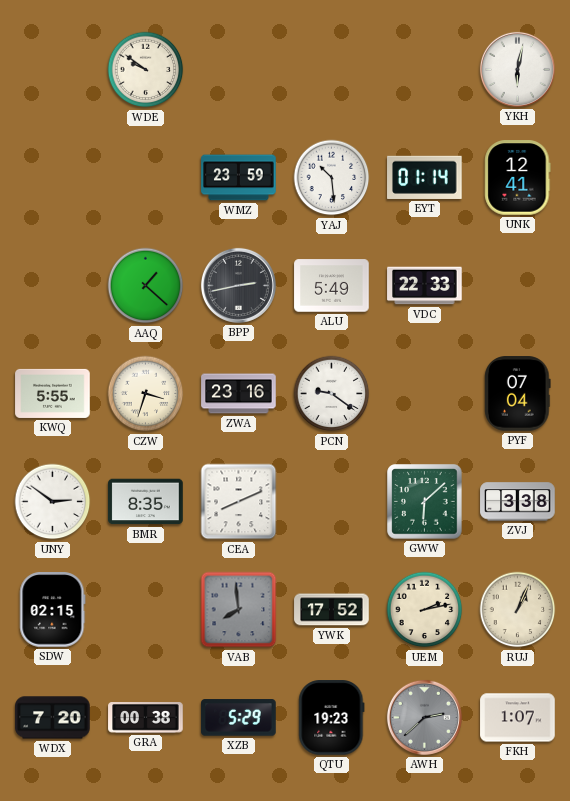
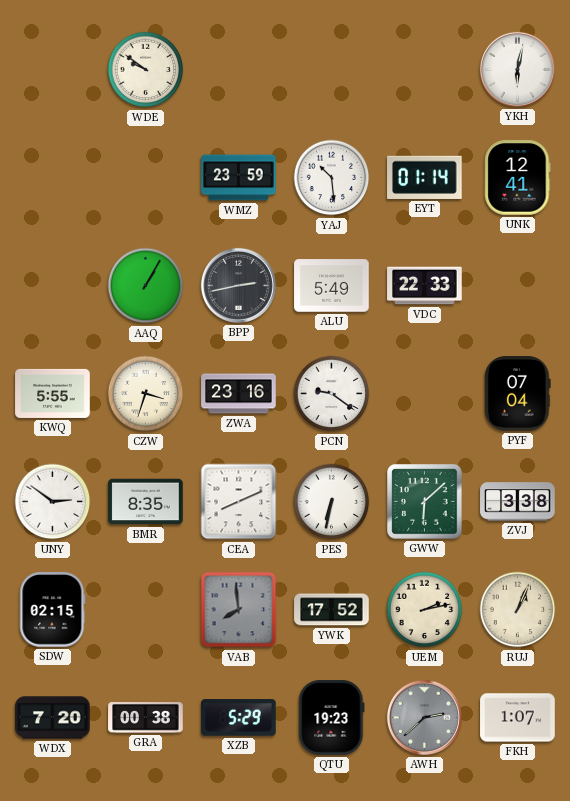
AAQ: 1:22 -> 1:05 (146, 286)
PES: none -> 6:32 (332, 502)
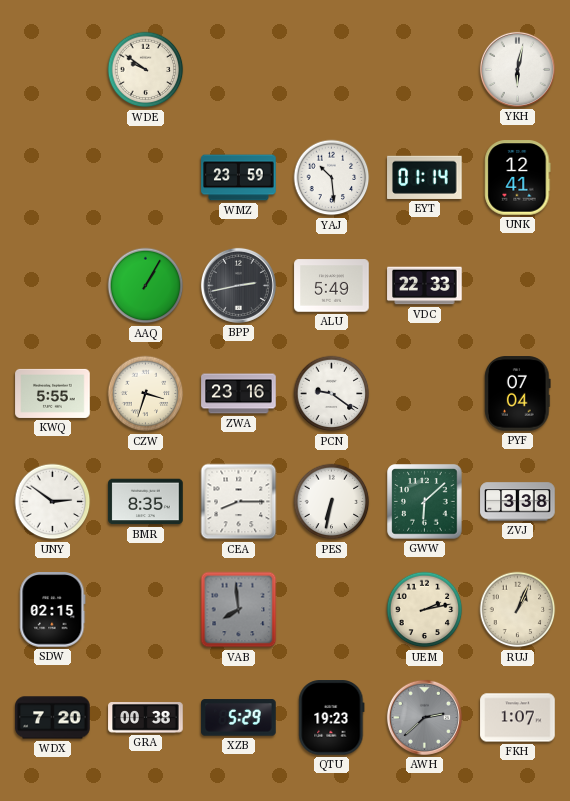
CEA: 8:11 -> 8:15 (239, 502)
YWK: 17:52 -> none (332, 610)
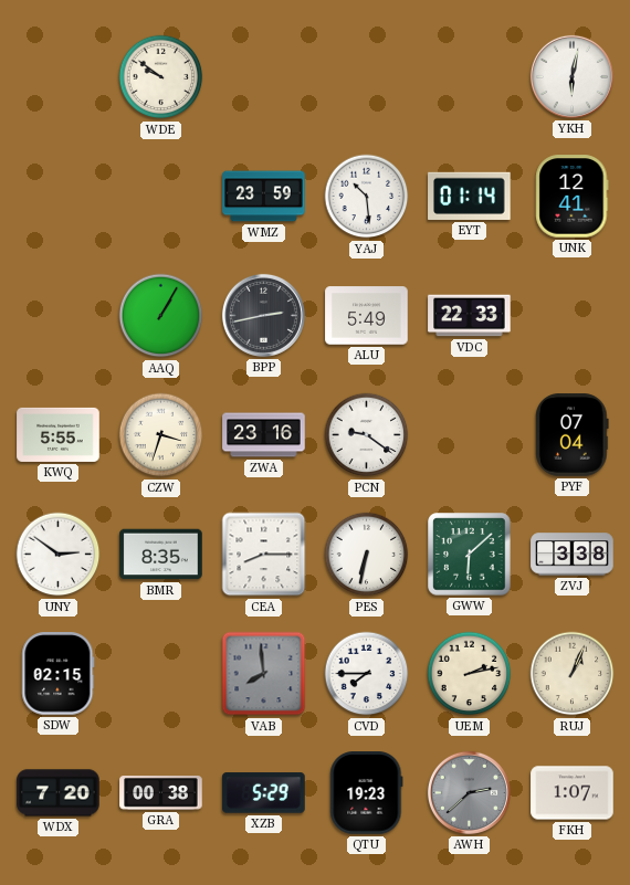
CVD: none -> 7:45 (367, 674)
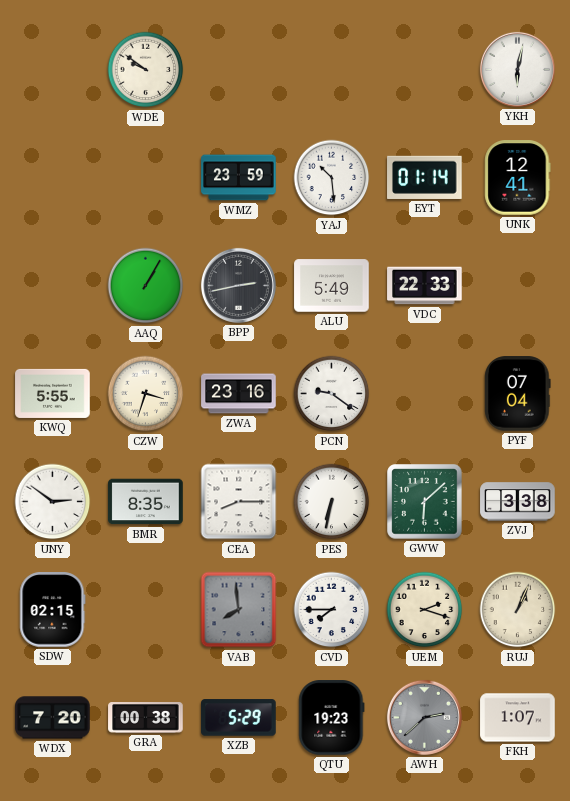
UEM: 2:13 -> 2:18 (425, 610)
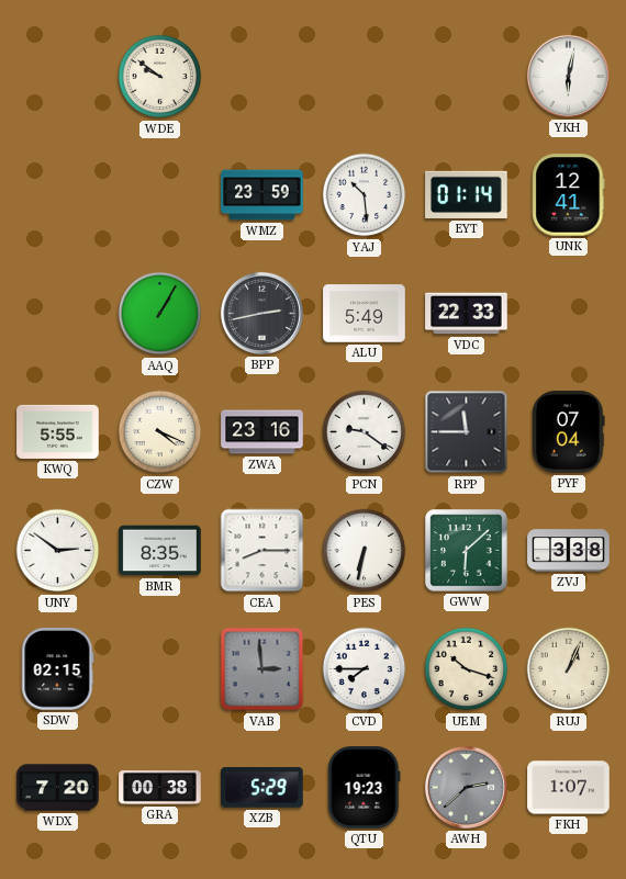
CZW: 3:33 -> 4:19 (160, 432)
RPP: none -> 11:45 (467, 432)
VAB: 7:59 -> 2:59 (262, 669)
UEM: 2:18 -> 10:18 (467, 669)
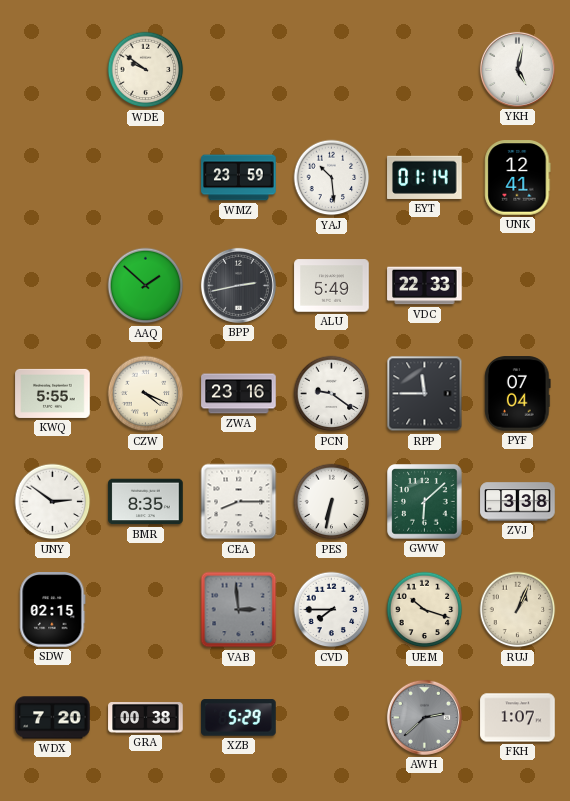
YKH: 6:02 -> 5:02 (517, 69)
AAQ: 1:05 -> 1:52 (146, 286)
QTU: 19:23 -> none (365, 788)
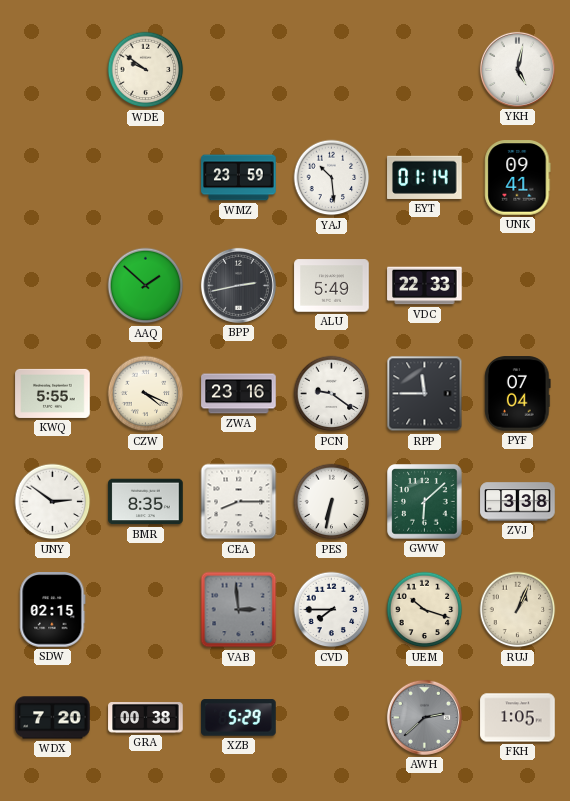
UNK: 12:41 -> 09:41 (518, 178)
FKH: 1:07 -> 1:05 (518, 718)
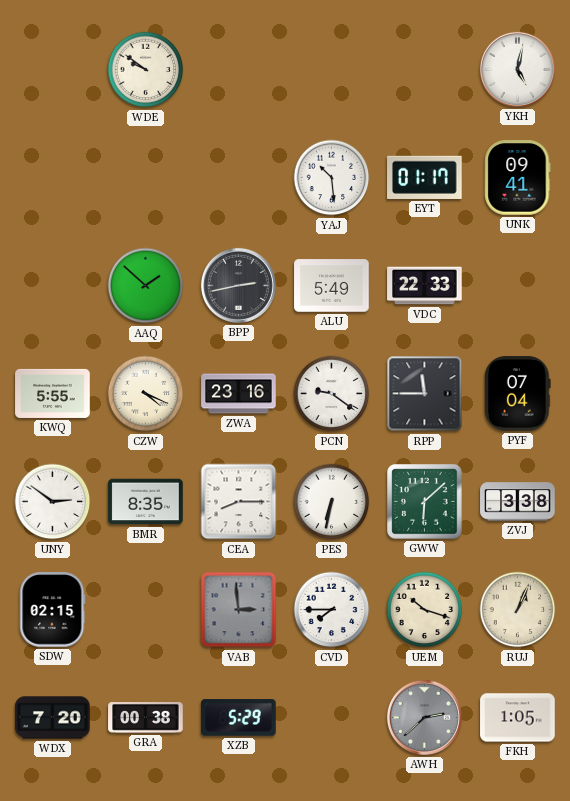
WMZ: 23:59 -> none (239, 178)
EYT: 01:14 -> 01:17 (425, 177)
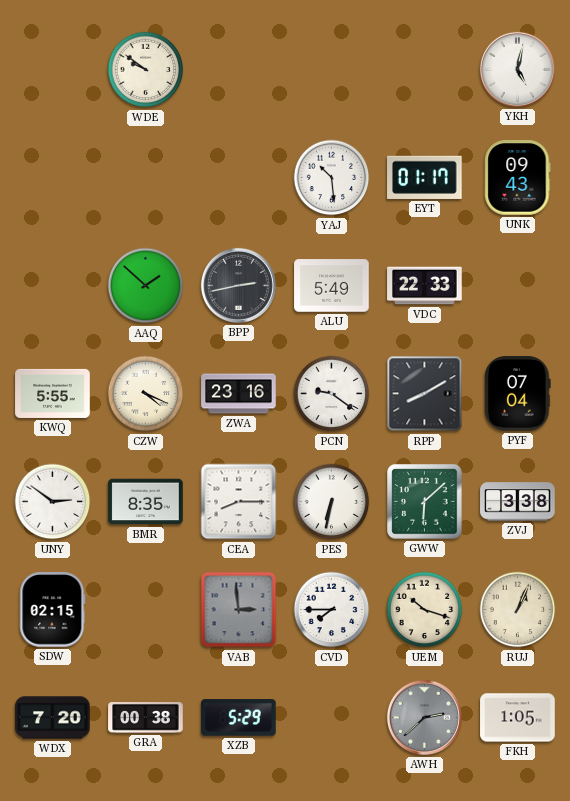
UNK: 09:41 -> 09:43 (518, 178)
RPP: 11:45 -> 8:10 (425, 394)
